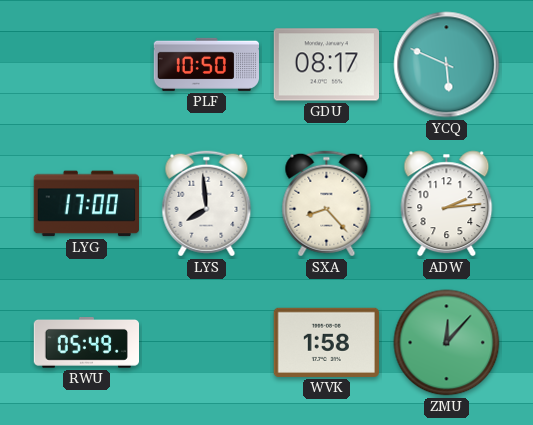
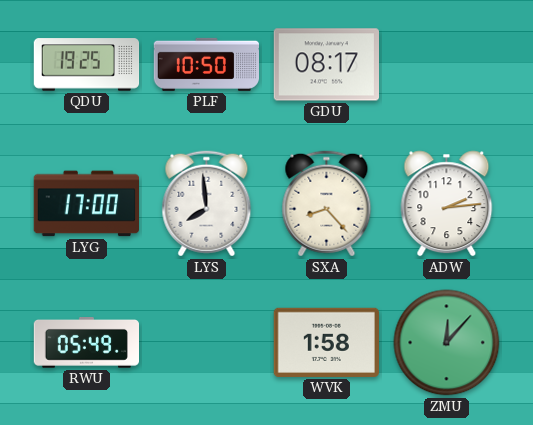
QDU: none -> 19:25 (87, 65)
YCQ: 5:49 -> none (447, 65)
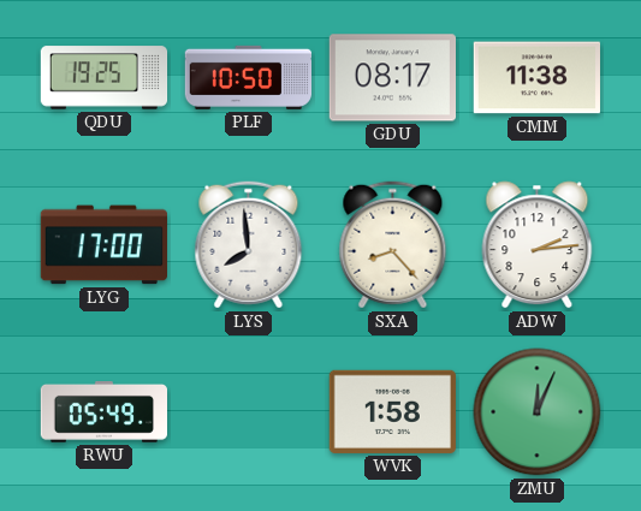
CMM: none -> 11:38 (536, 78)
ZMU: 12:07 -> 12:04 (538, 412)
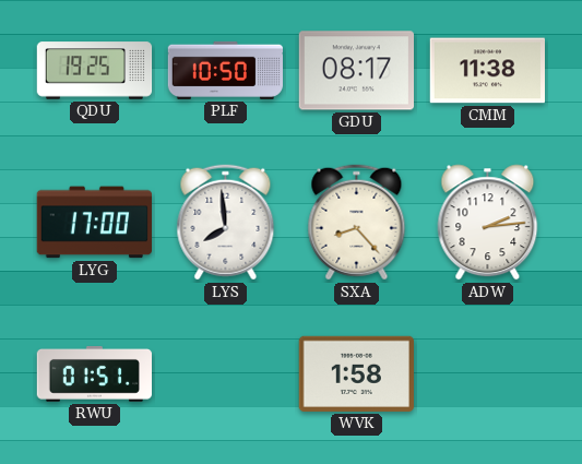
RWU: 05:49 -> 01:51 (94, 374)
ZMU: 12:04 -> none (538, 412)
